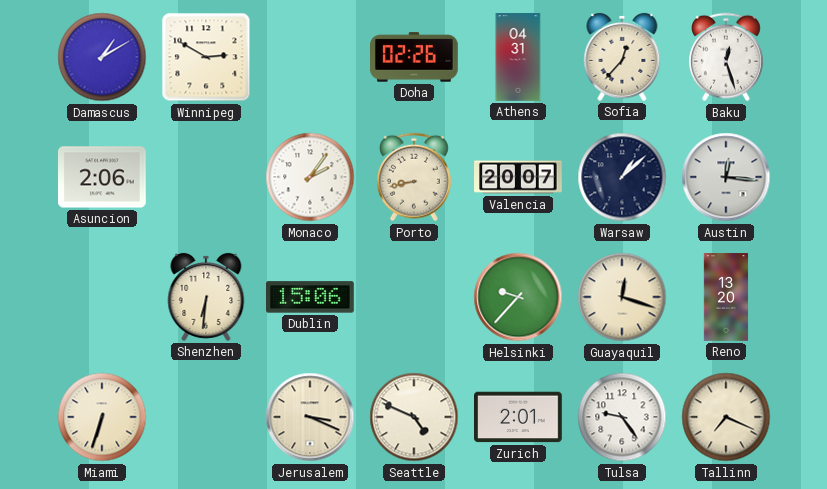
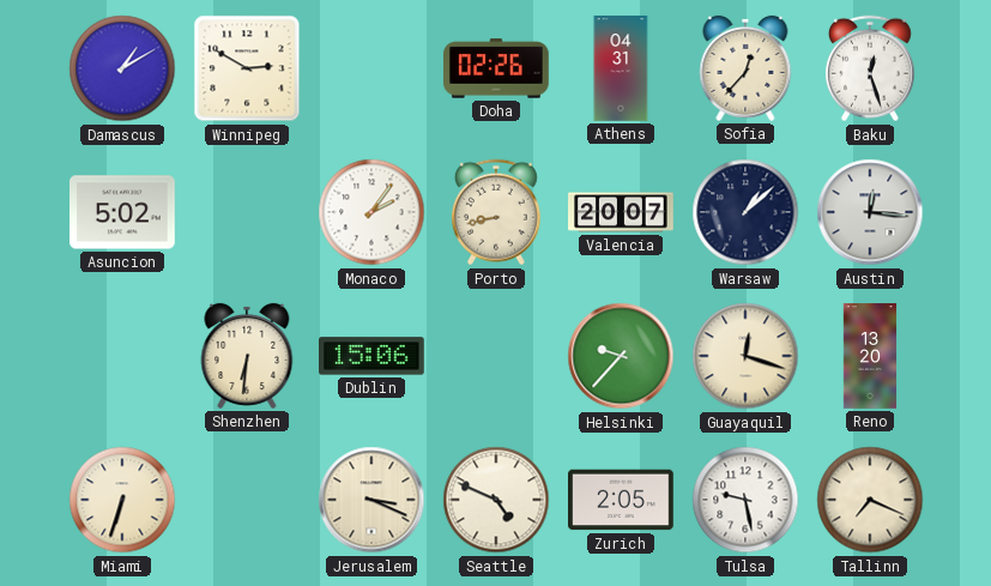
Asuncion: 2:06 -> 5:02 (123, 212)
Zurich: 2:01 -> 2:05 (622, 500)
Tulsa: 9:24 -> 9:28 (745, 500)
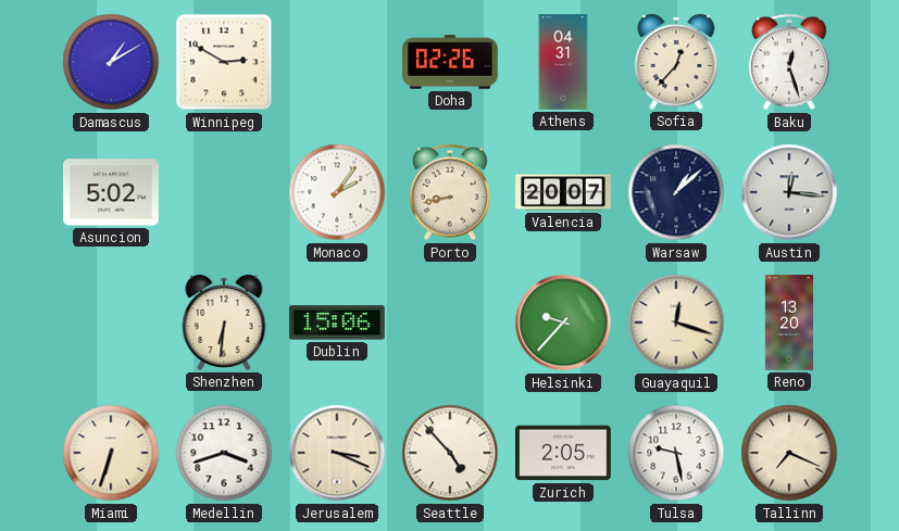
Medellin: none -> 3:42 (224, 453)
Seattle: 4:49 -> 4:53 (450, 453)
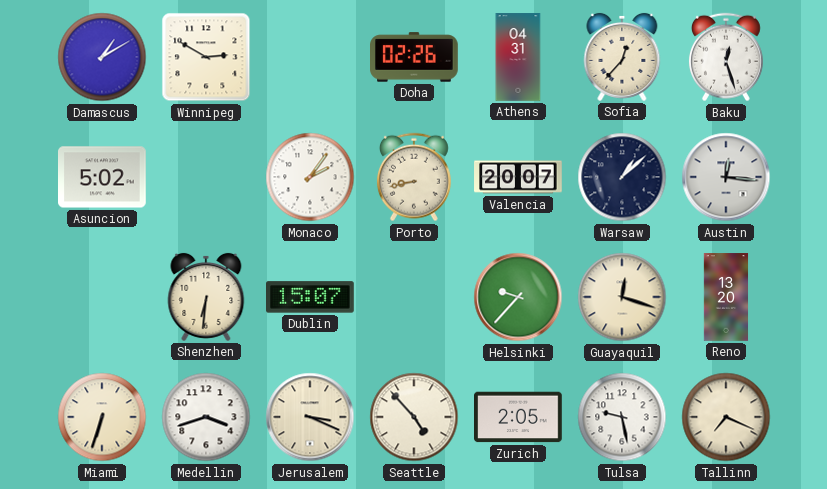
Dublin: 15:06 -> 15:07 (311, 297)
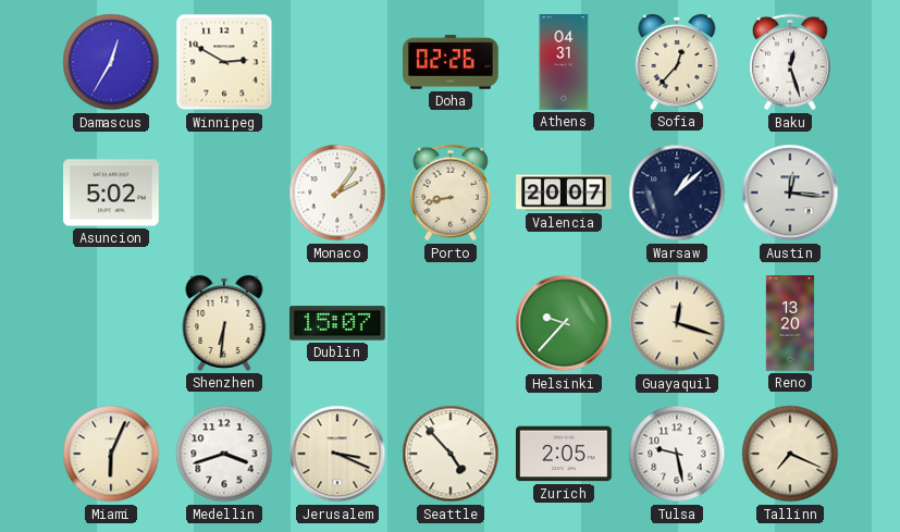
Damascus: 1:10 -> 12:35 (111, 62)
Miami: 6:33 -> 6:04 (111, 454)
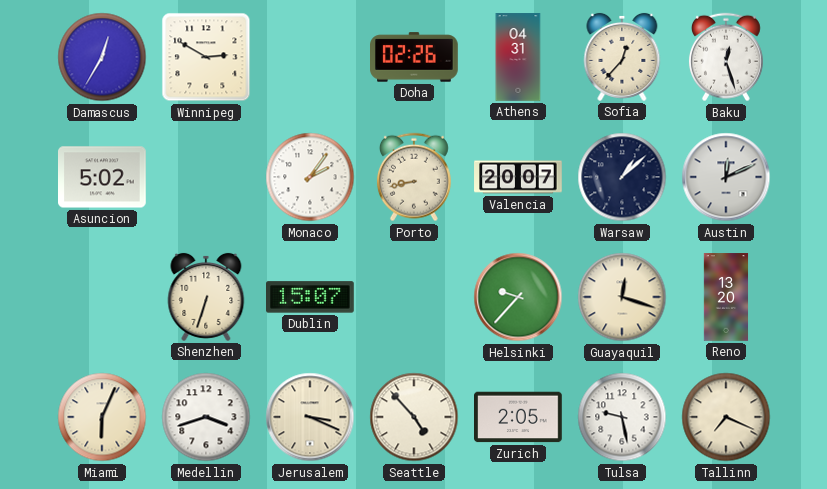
Austin: 12:16 -> 12:11 (726, 177)
Shenzhen: 6:31 -> 6:33 (206, 297)
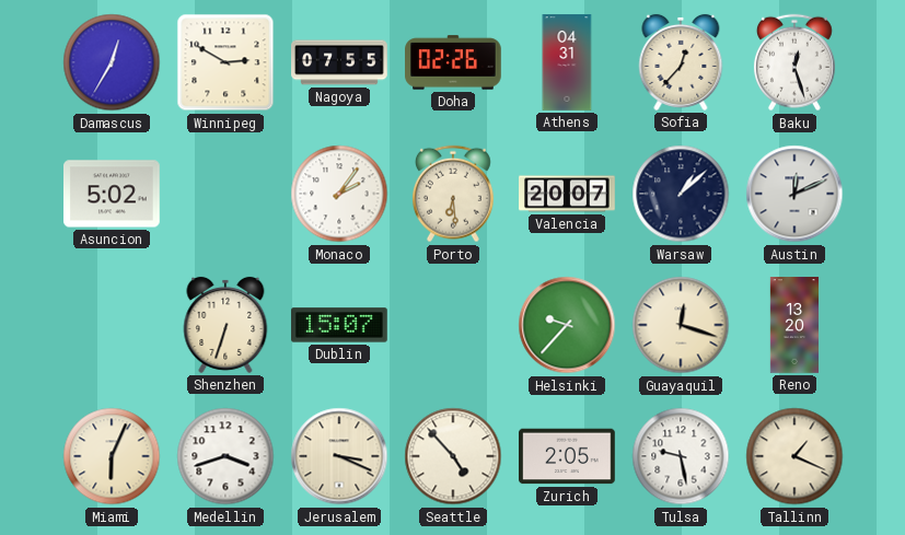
Nagoya: none -> 07:55 (339, 62)
Porto: 8:43 -> 6:29 (453, 194)
Tallinn: 7:19 -> 1:19 (794, 456)
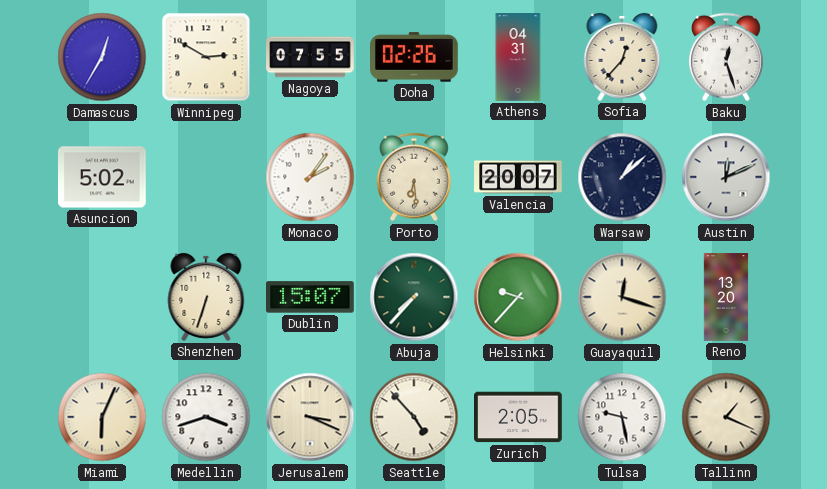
Abuja: none -> 7:37 (414, 297)
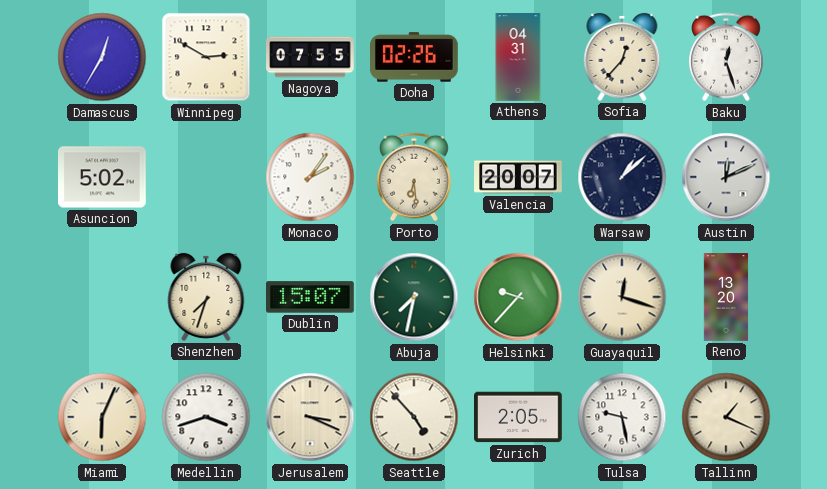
Shenzhen: 6:33 -> 7:33 (206, 297)
Abuja: 7:37 -> 7:32 (414, 297)
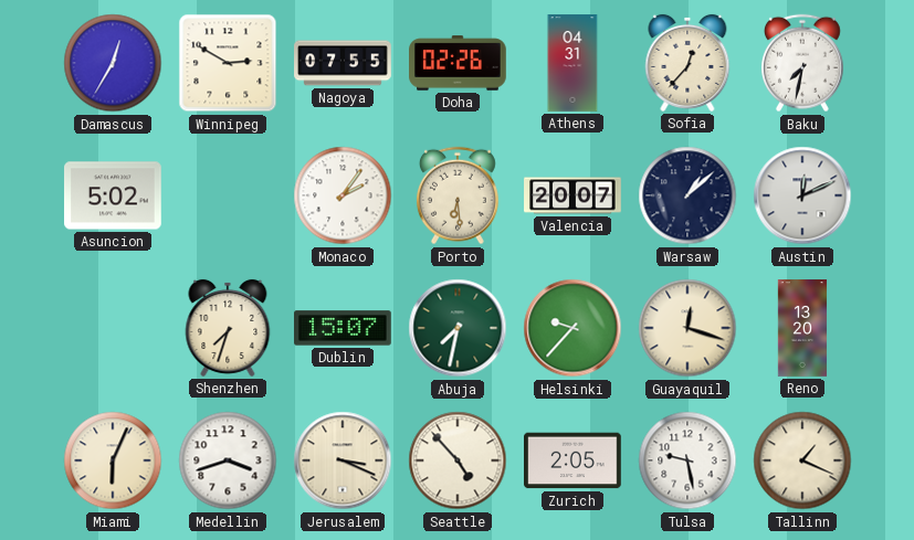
Baku: 12:27 -> 7:32 (802, 63)
